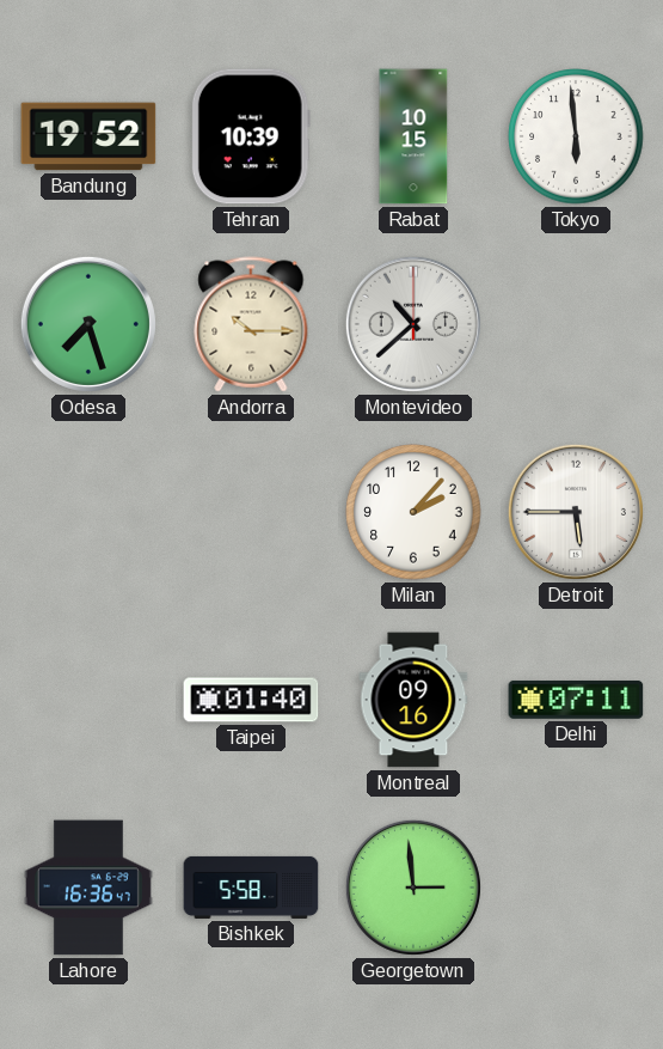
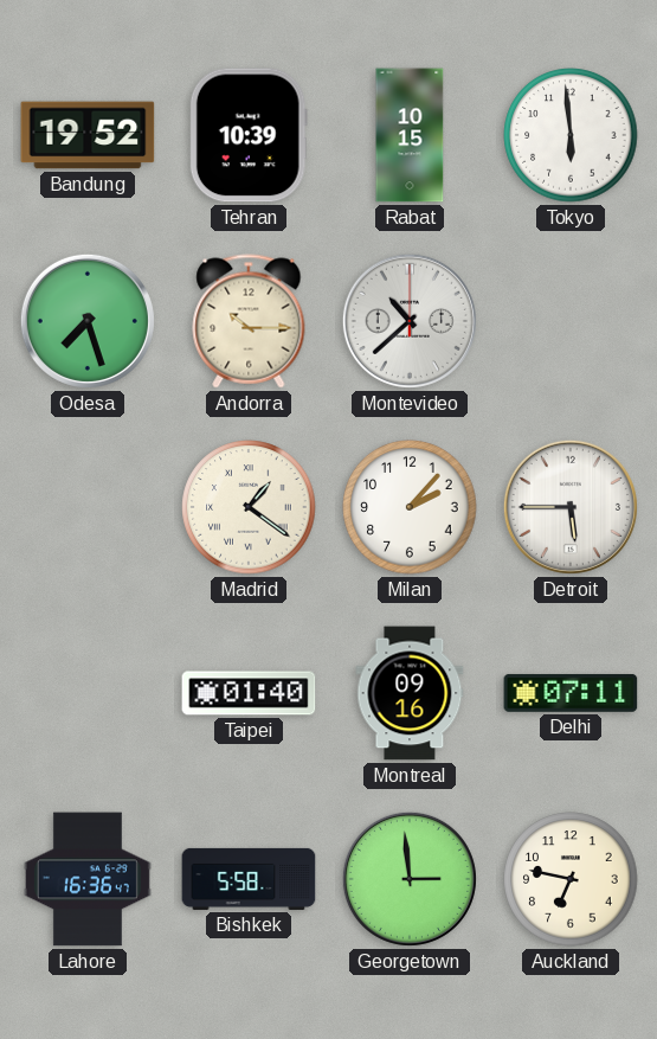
Madrid: none -> 1:21 (249, 507)
Auckland: none -> 6:47 (571, 879)
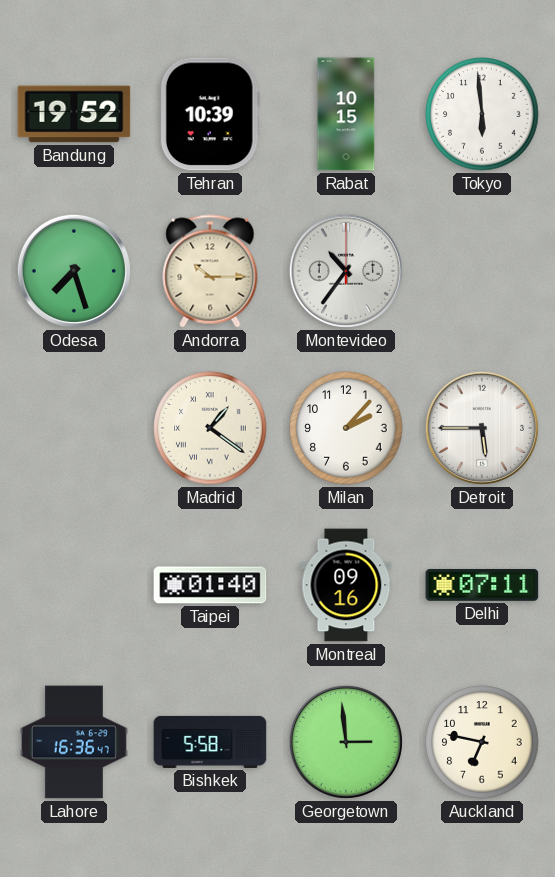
Montevideo: 10:38 -> 10:36 (346, 271)
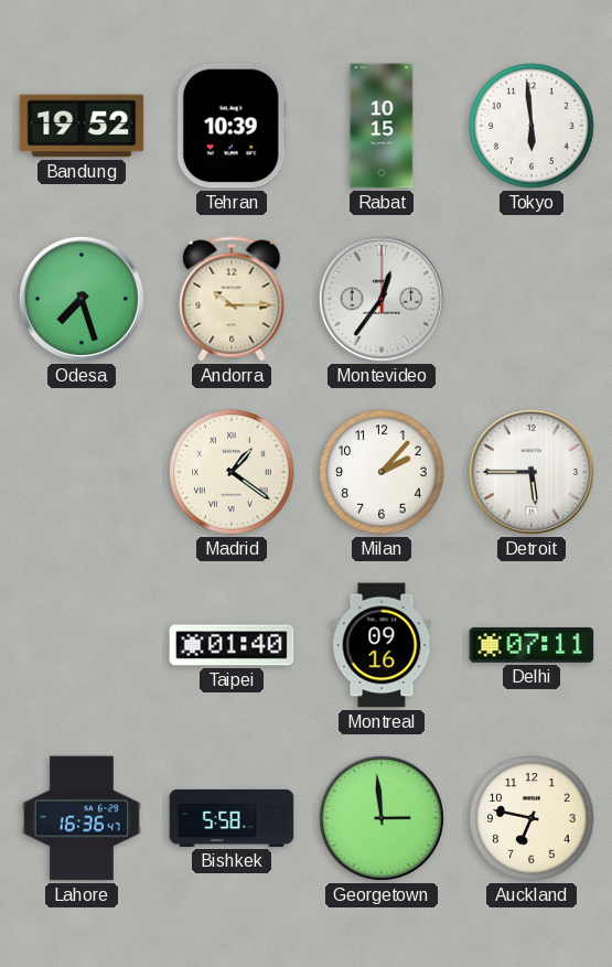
Montevideo: 10:36 -> 12:36 (382, 299)
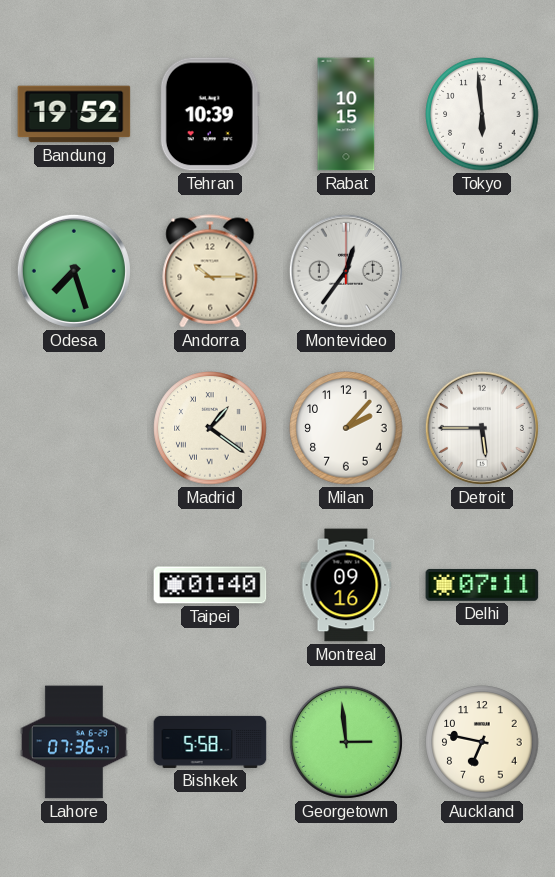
Lahore: 16:36 -> 07:36 (74, 742)
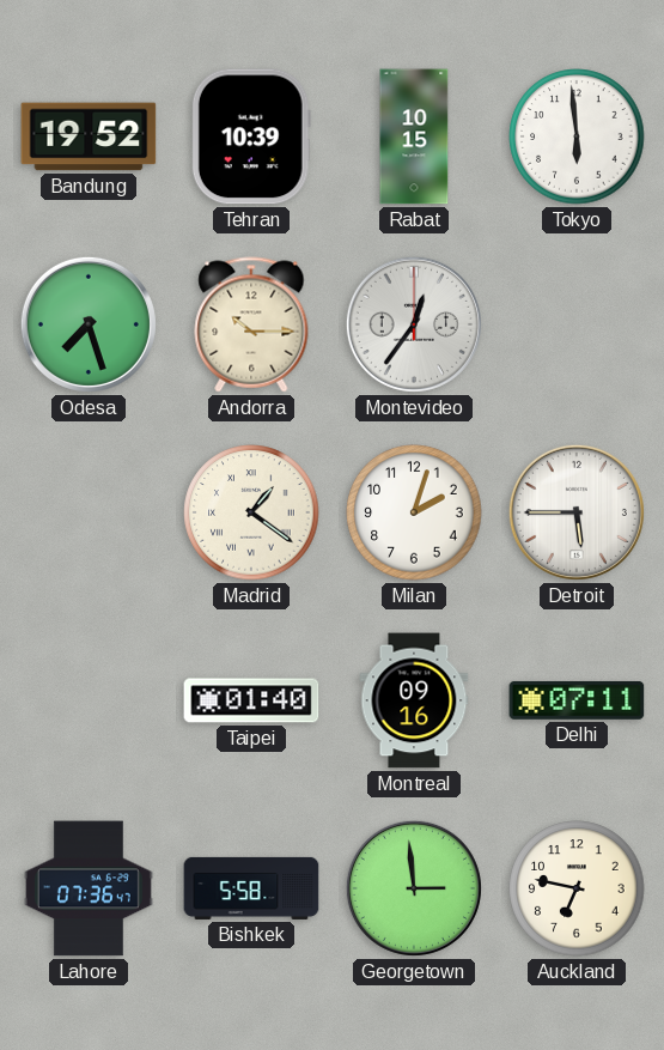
Milan: 2:07 -> 2:03 (414, 512)
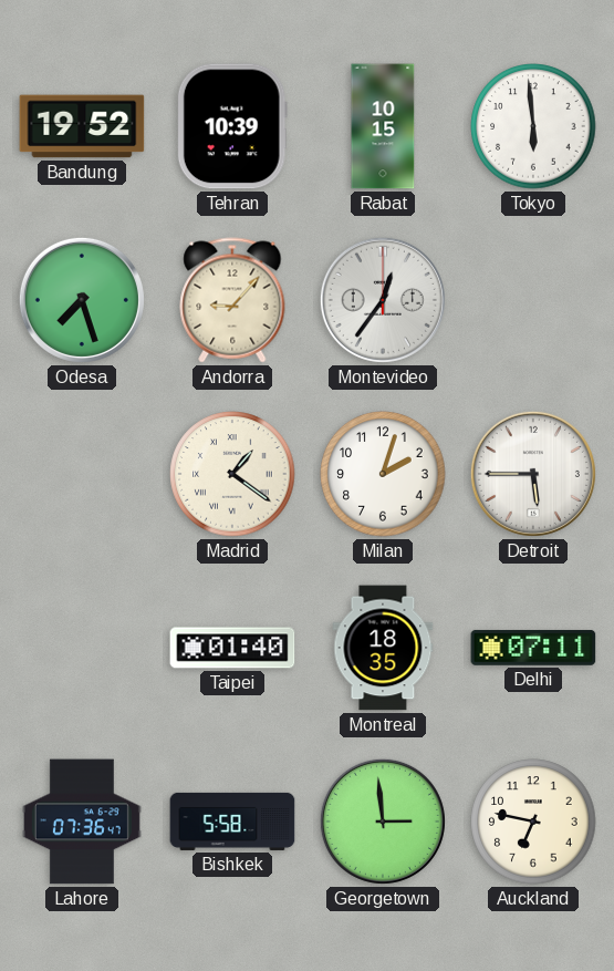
Andorra: 10:15 -> 9:07 (232, 300)
Montreal: 09:16 -> 18:35 (383, 648)
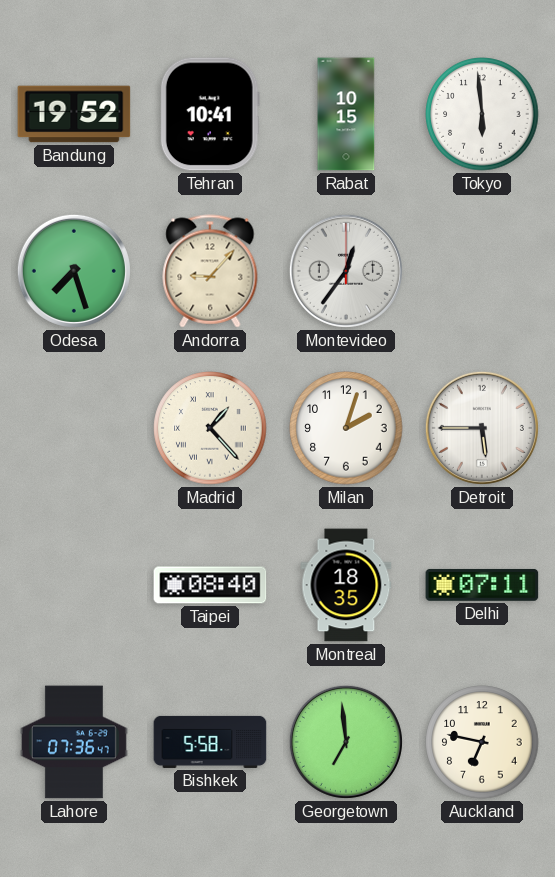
Tehran: 10:39 -> 10:41 (210, 114)
Madrid: 1:21 -> 1:23 (210, 428)
Taipei: 01:40 -> 08:40 (210, 585)
Georgetown: 2:59 -> 6:59 (346, 742)
